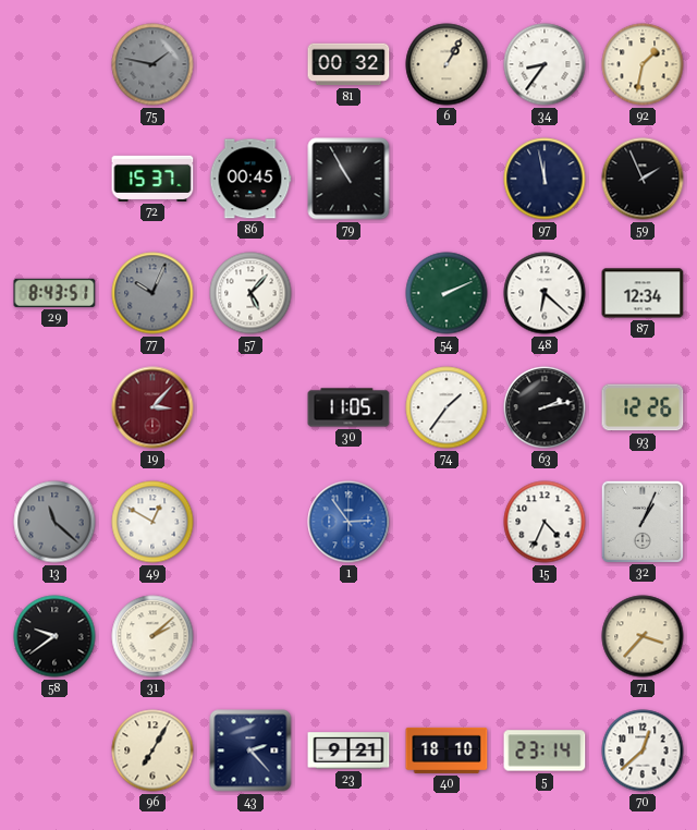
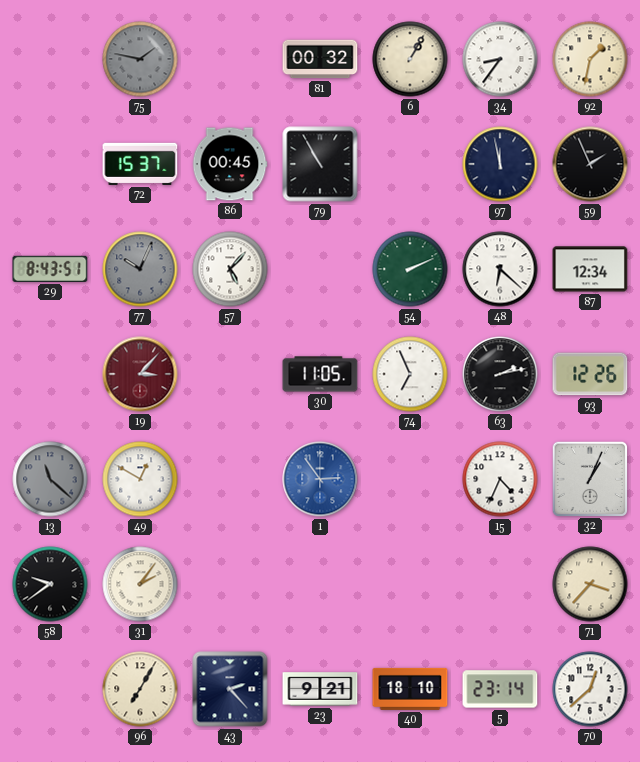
74: 1:36 -> 6:56 (410, 374)
31: 2:08 -> 2:06 (140, 584)
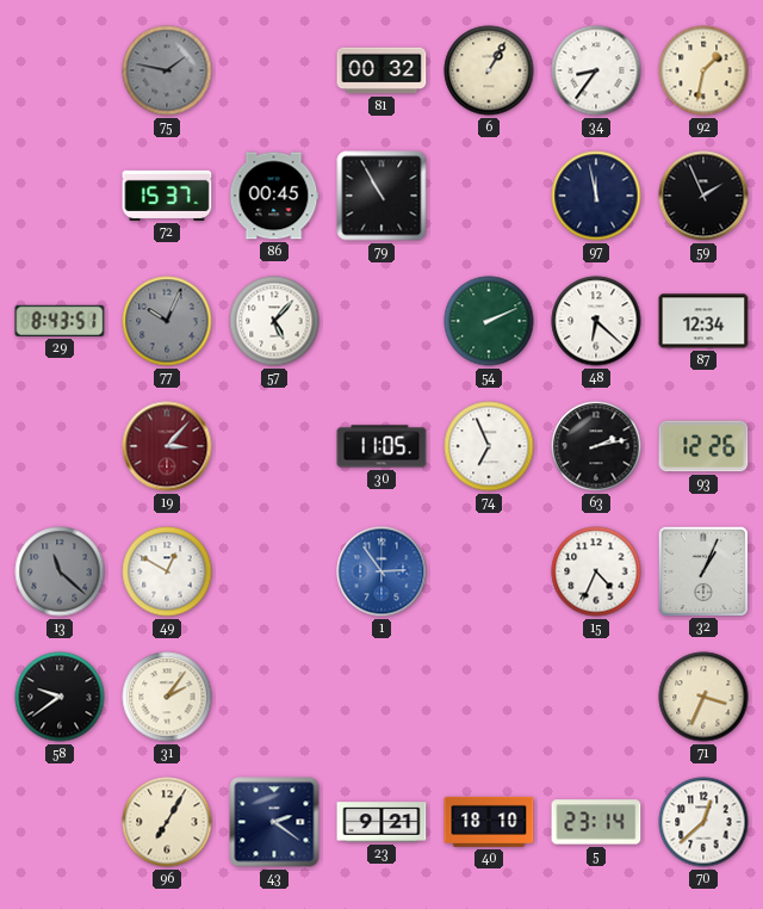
71: 3:37 -> 3:34 (703, 697)
43: 2:23 -> 2:21 (274, 822)
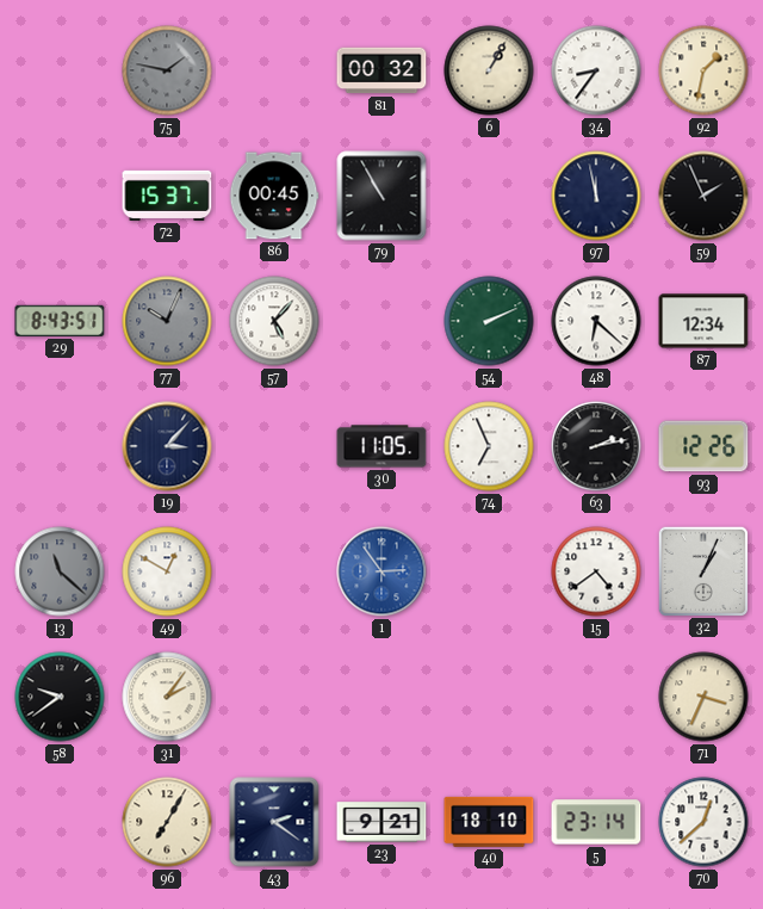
19 dial: burgundy -> navy (167, 446)
15: 4:34 -> 4:39 (596, 571)
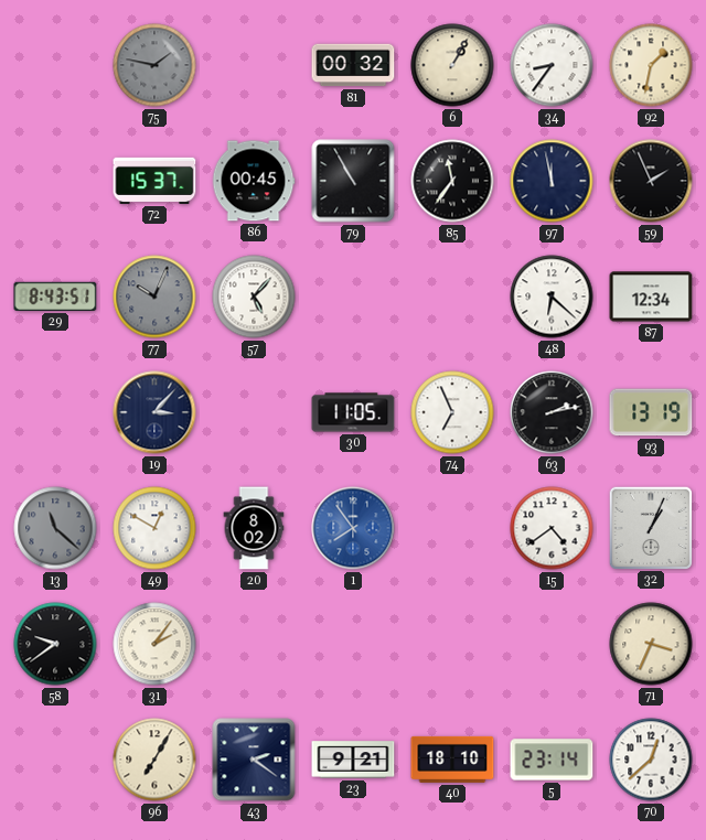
85: none -> 11:36 (452, 181)
54: 2:11 -> none (489, 321)
93: 12:26 -> 13:19 (651, 412)
20: none -> 8:02 (254, 528)
1: 2:54 -> 7:54 (353, 528)
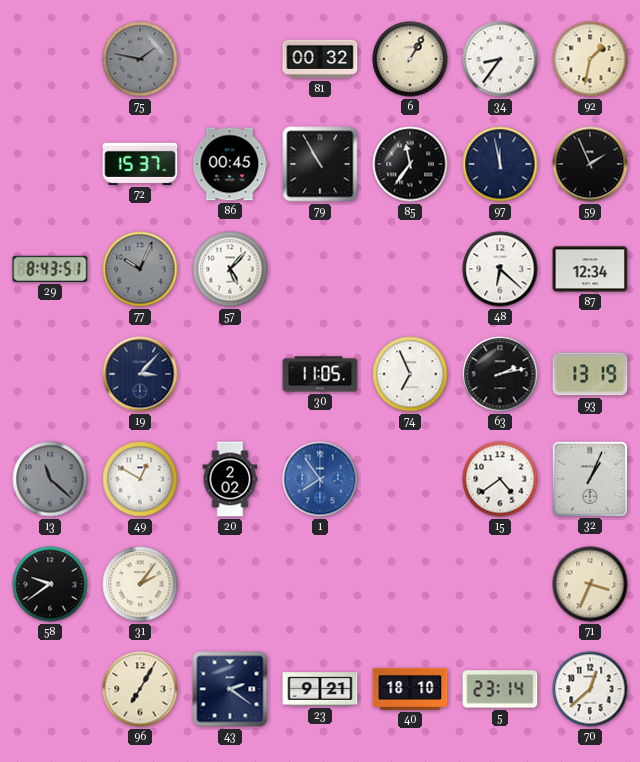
20: 8:02 -> 2:02 (230, 479)
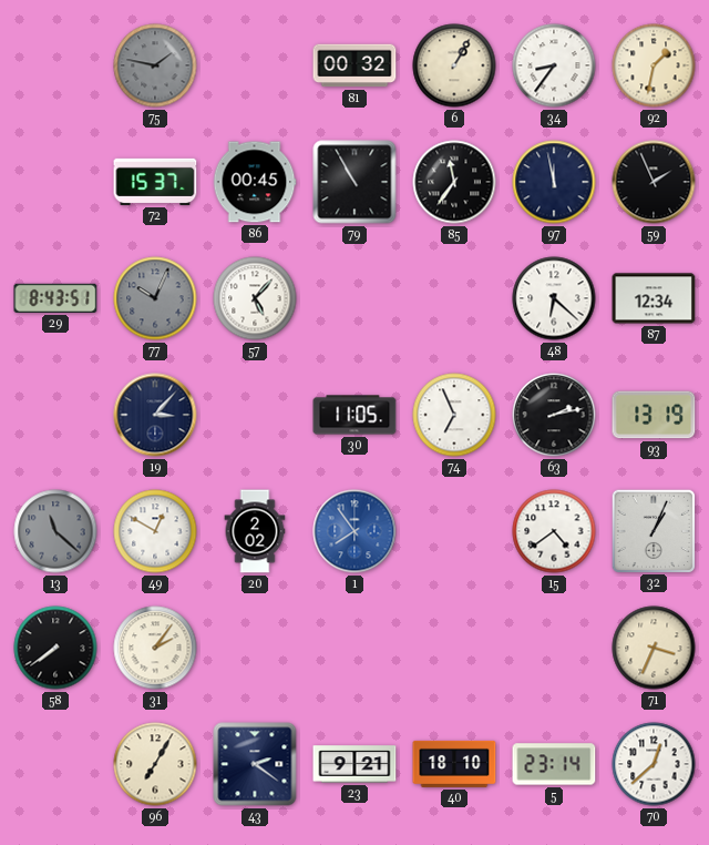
58: 9:39 -> 7:39 (55, 648)
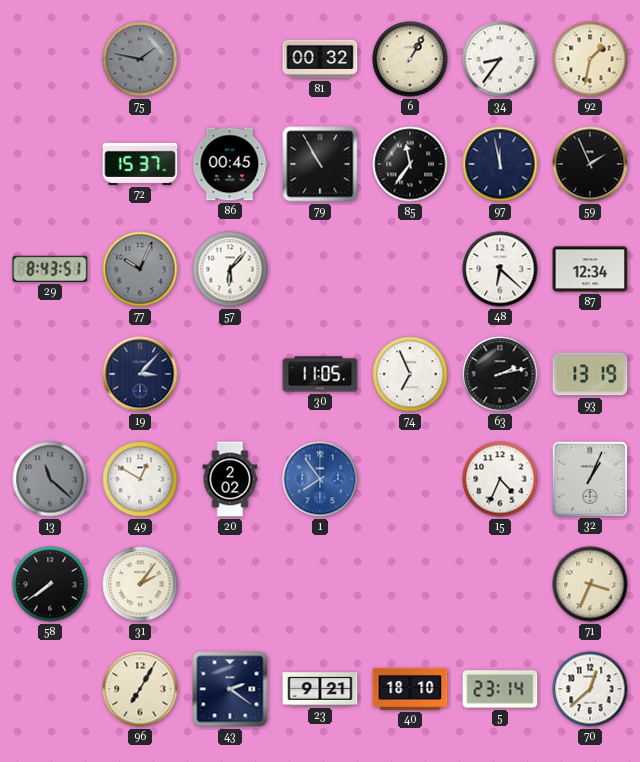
57: 5:07 -> 6:07 (230, 269)
15: 4:39 -> 4:34 (500, 479)
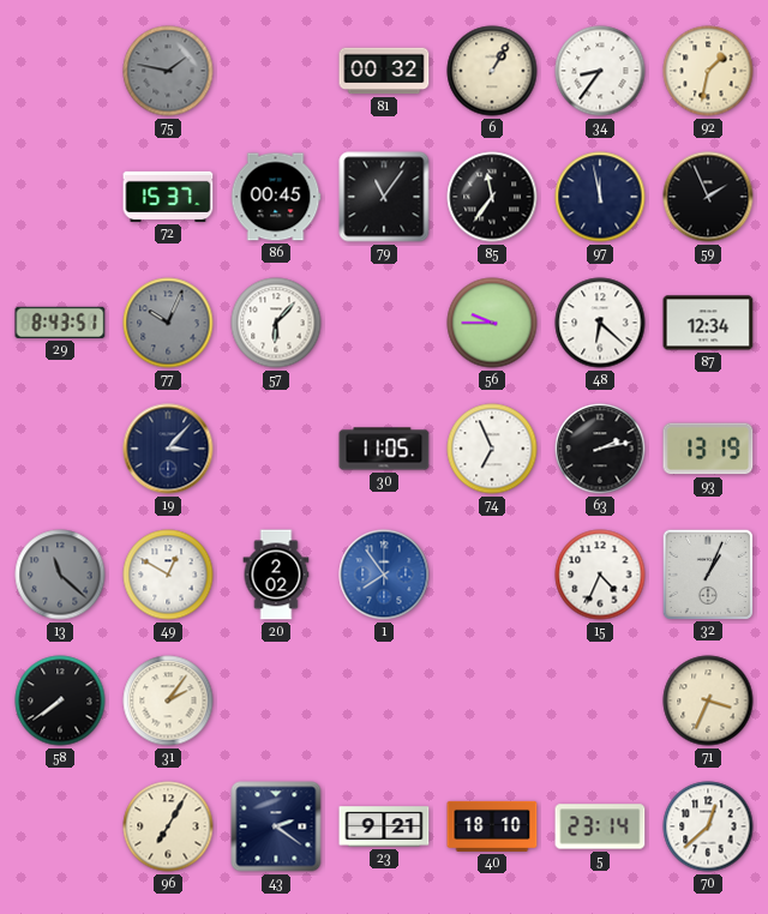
79: 10:55 -> 11:06 (384, 197)
56: none -> 9:45 (492, 323)
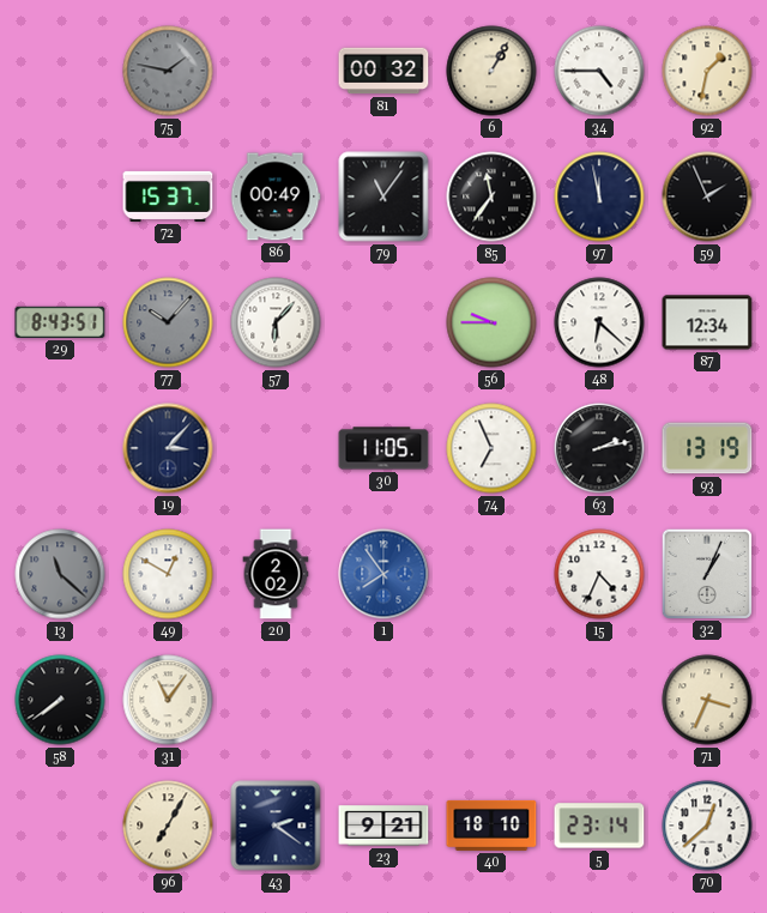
34: 8:36 -> 4:45 (599, 71)
86: 00:45 -> 00:49 (276, 196)
77: 10:04 -> 10:07 (168, 322)
31: 2:06 -> 11:06 (168, 700)
